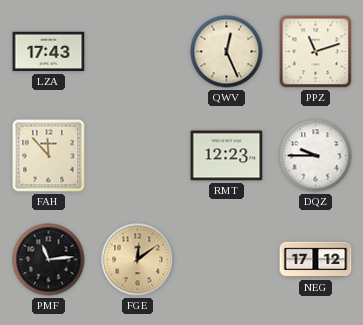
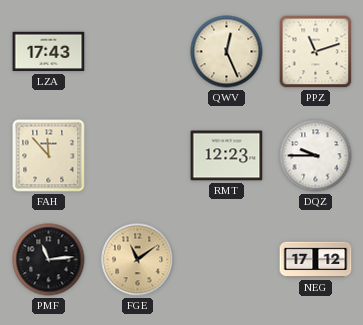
FGE: 12:09 -> 11:09 (138, 260)
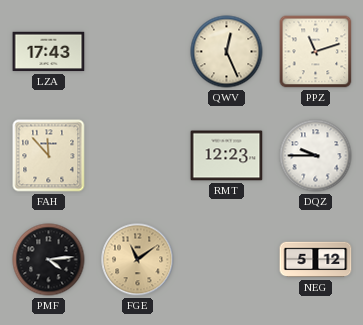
PMF: 11:14 -> 4:14 (49, 260)
NEG: 17:12 -> 5:12 (316, 260)
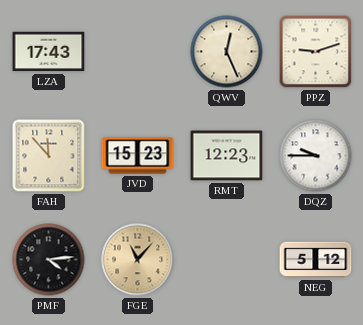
PPZ: 11:12 -> 9:12 (316, 52)
JVD: none -> 15:23 (138, 156)
FGE: 11:09 -> 11:07 (138, 260)
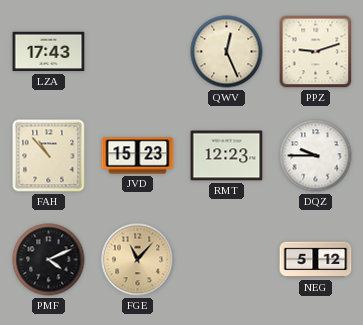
FAH: 11:53 -> 10:53 (49, 156)
PMF: 4:14 -> 4:11 (49, 260)
